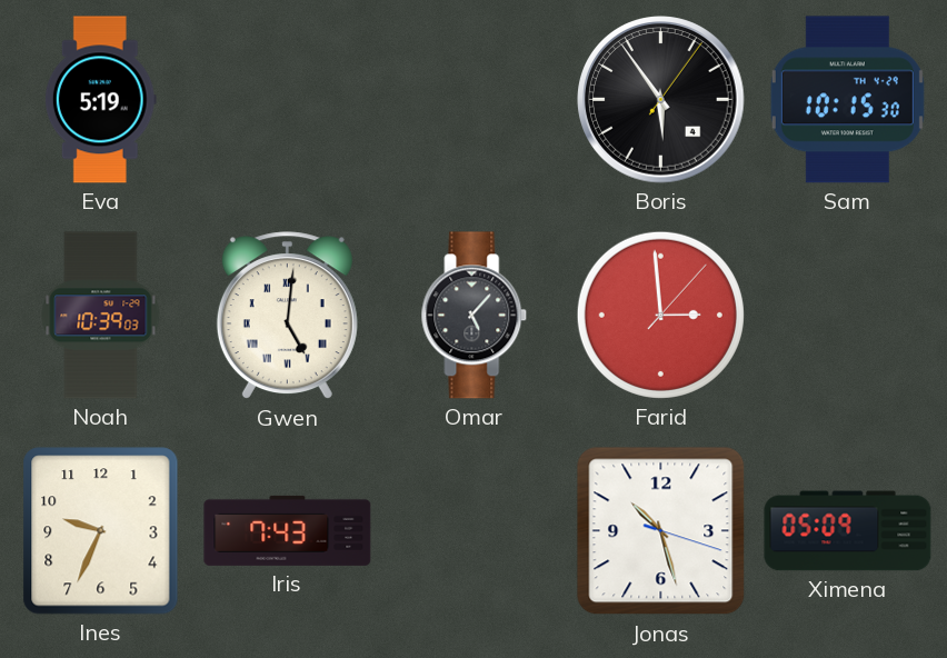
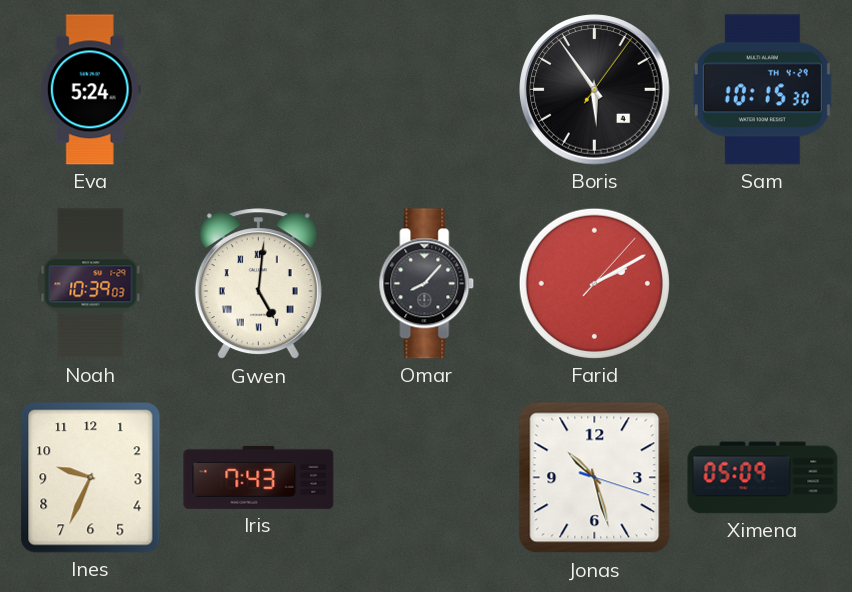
Eva: 5:19 -> 5:24 (90, 90)
Omar: 5:07 -> 8:07 (427, 284)
Farid: 2:59 -> 2:10 (594, 283)
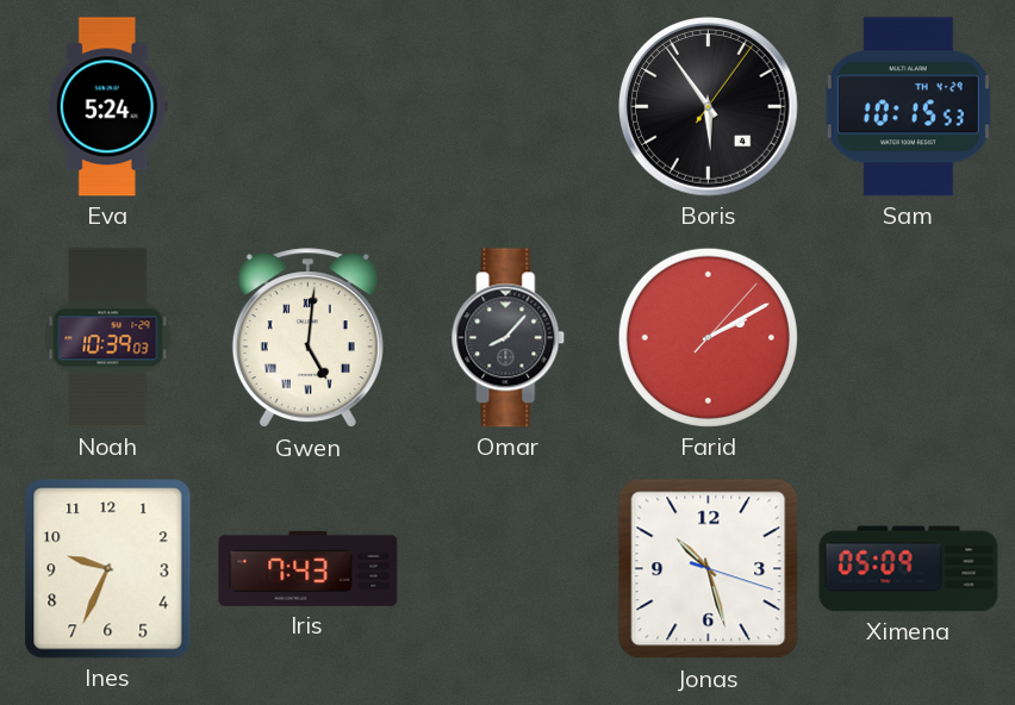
Sam: 10:15:30 -> 10:15:53 (908, 107)
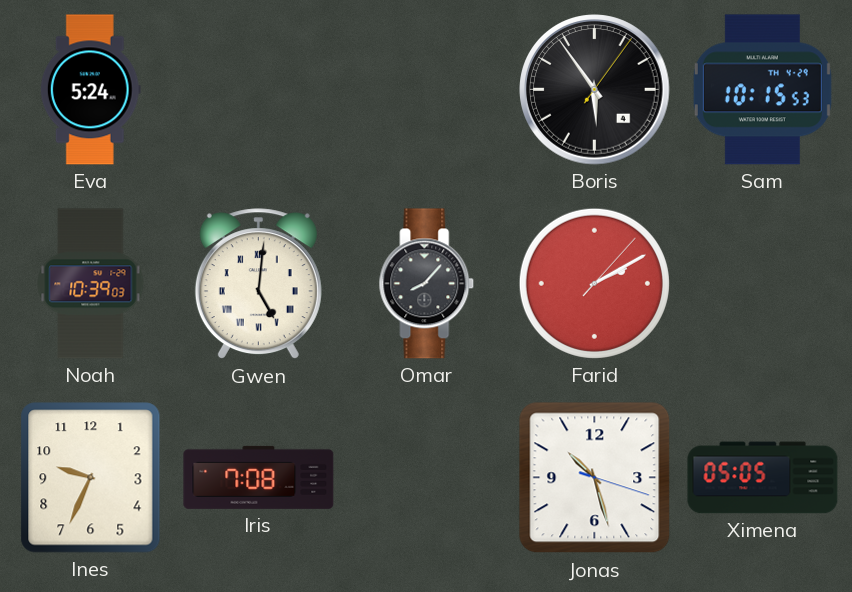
Iris: 7:43 -> 7:08 (259, 477)
Ximena: 05:09 -> 05:05 (763, 478)
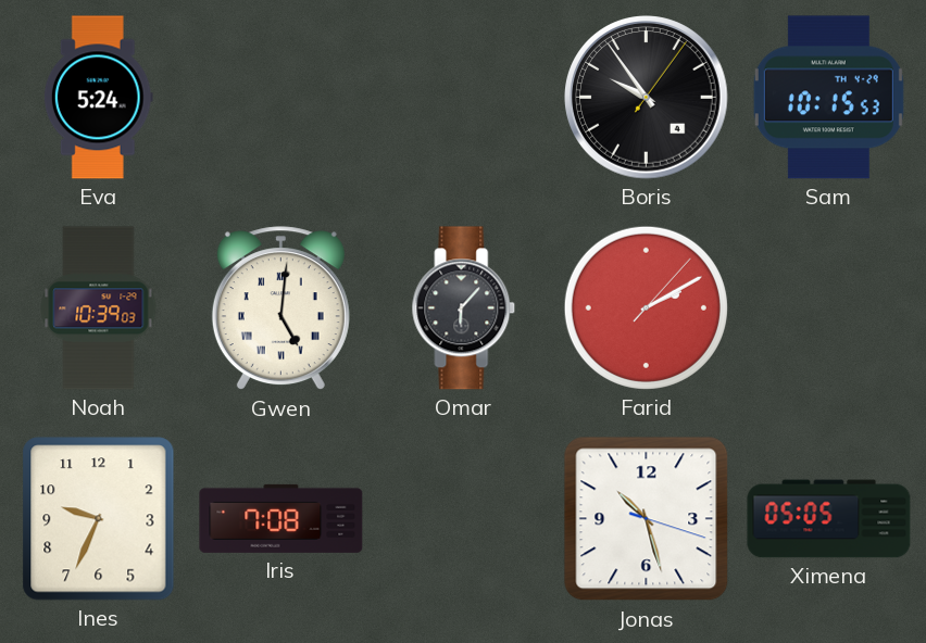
Boris: 5:54 -> 9:54 (647, 98)
Omar: 8:07 -> 6:07 (464, 308)
